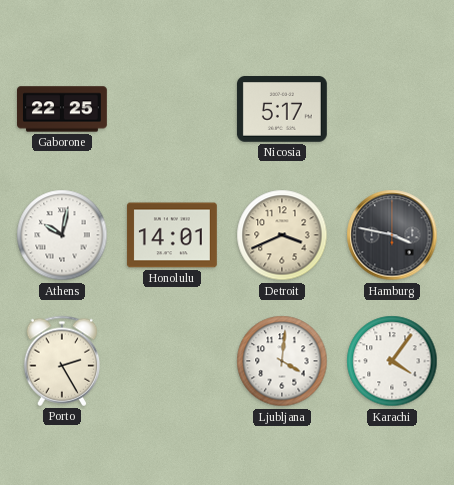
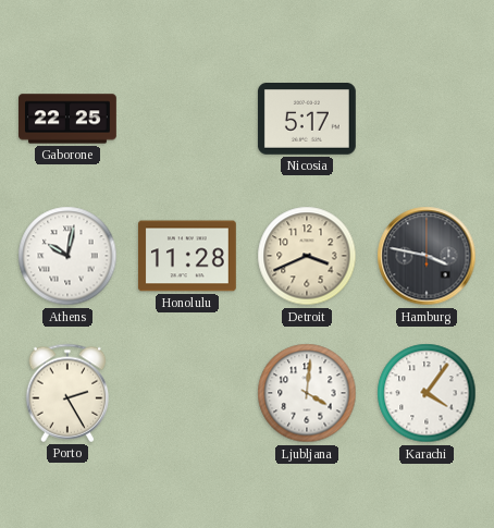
Honolulu: 14:01 -> 11:28 (187, 256)
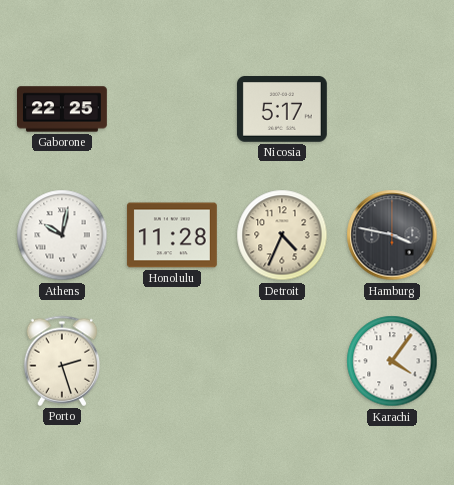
Detroit: 3:41 -> 4:34 (282, 235)
Porto: 2:25 -> 2:27 (62, 361)
Ljubljana: 4:01 -> none (307, 393)
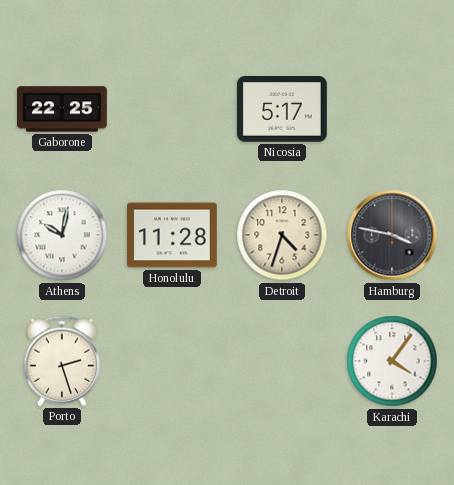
Detroit: 4:34 -> 4:33 (282, 235)
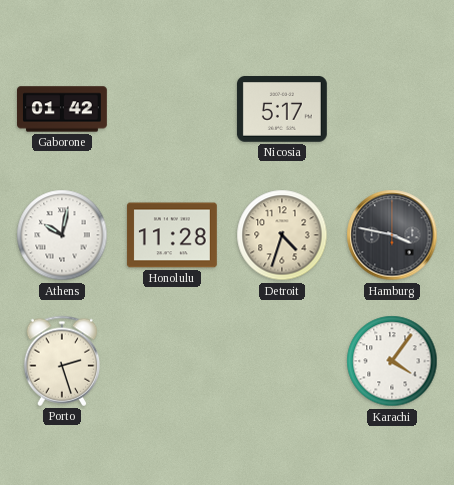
Gaborone: 22:25 -> 01:42 (63, 109)
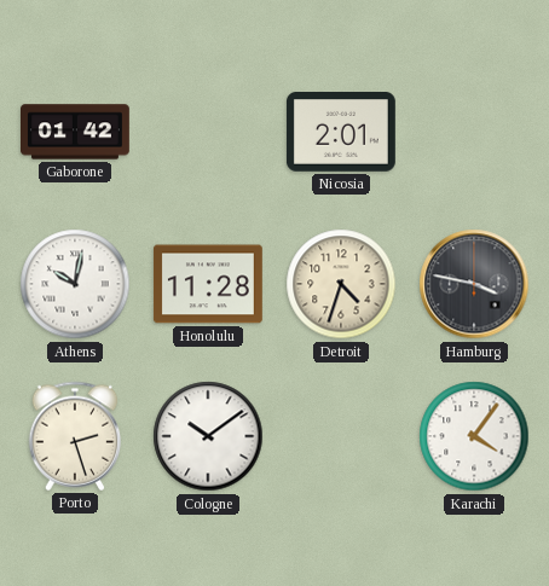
Nicosia: 5:17 -> 2:01 (341, 133)
Cologne: none -> 10:09 (208, 436)
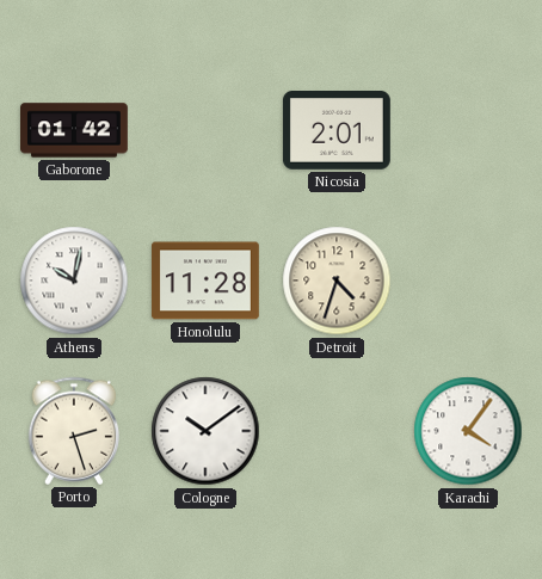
Hamburg: 3:47 -> none (474, 284)
